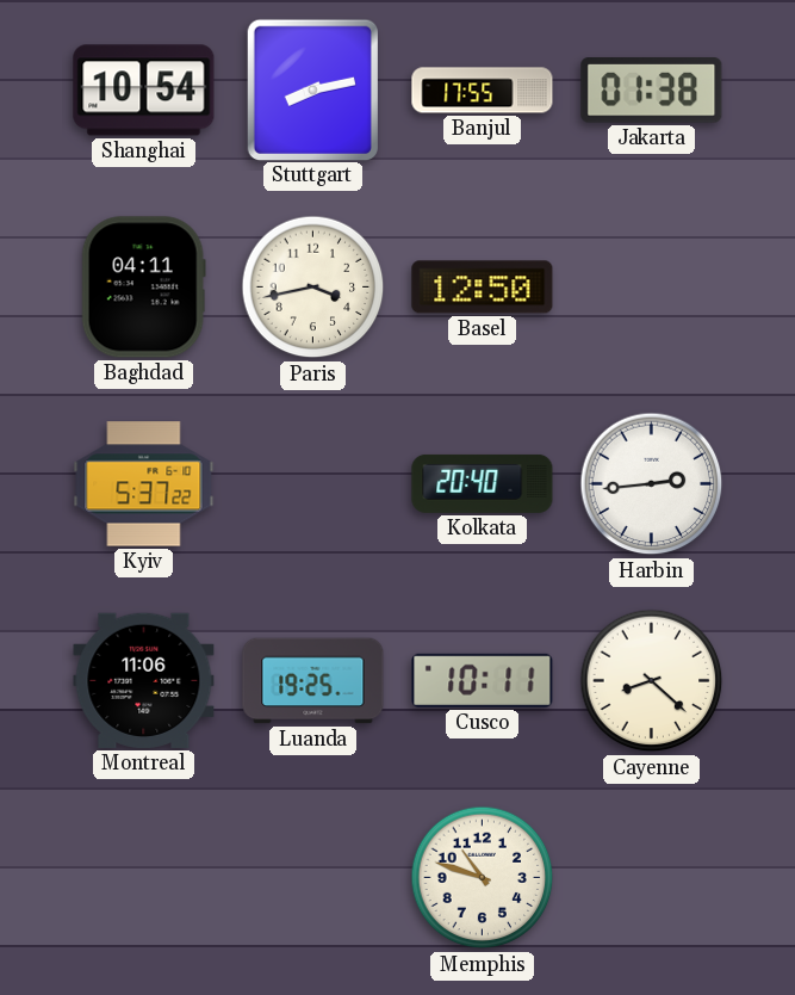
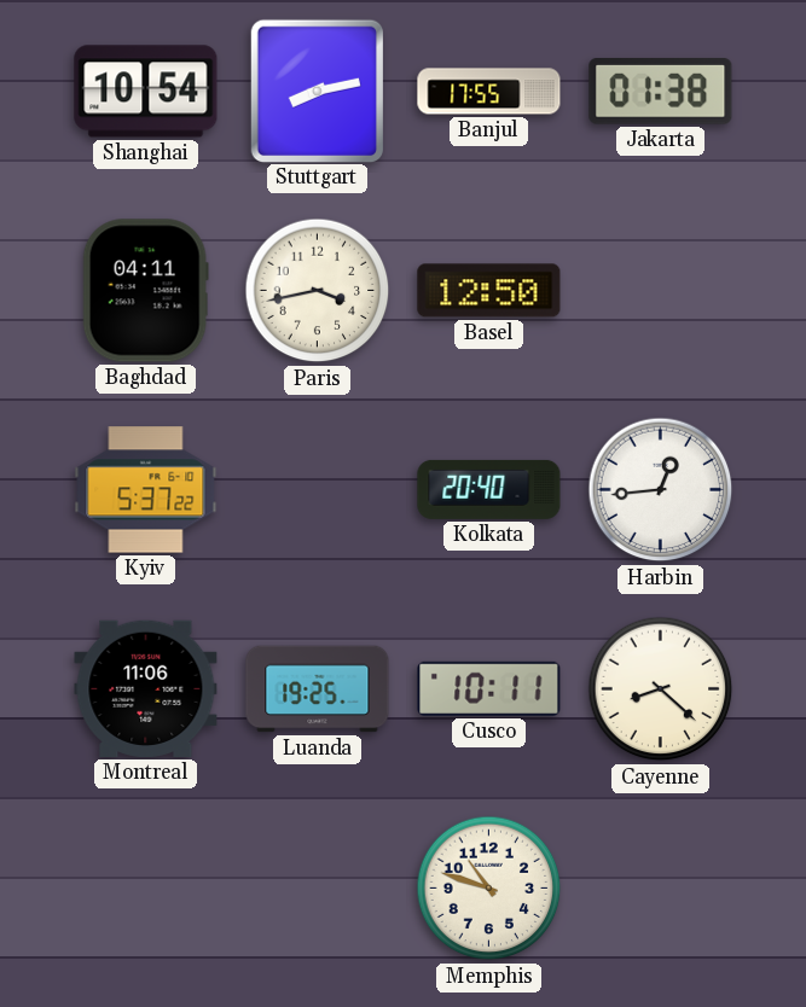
Harbin: 2:44 -> 12:44 (661, 490)
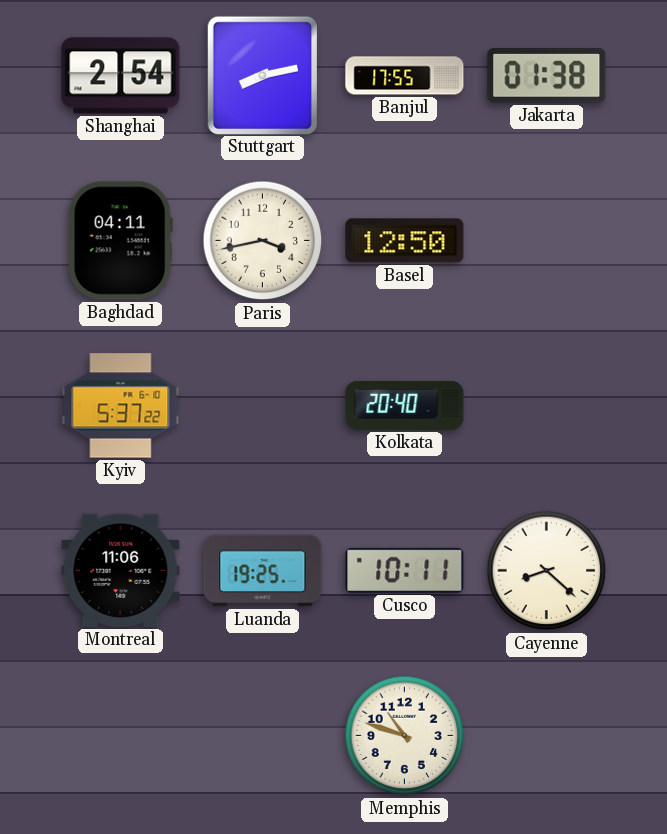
Shanghai: 10:54 -> 2:54 (121, 76)
Harbin: 12:44 -> none (661, 490)
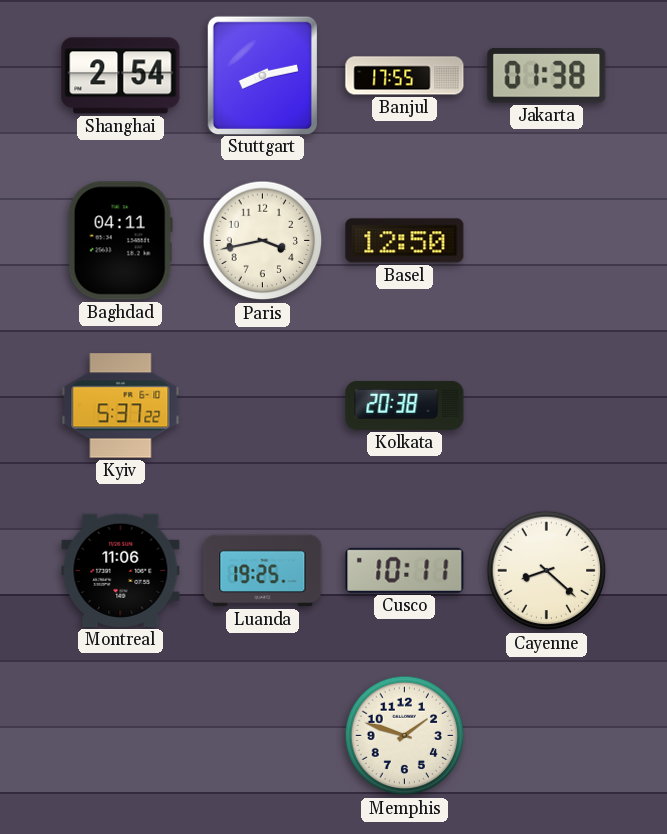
Kolkata: 20:40 -> 20:38 (405, 405)
Memphis: 10:48 -> 1:48 (405, 736)
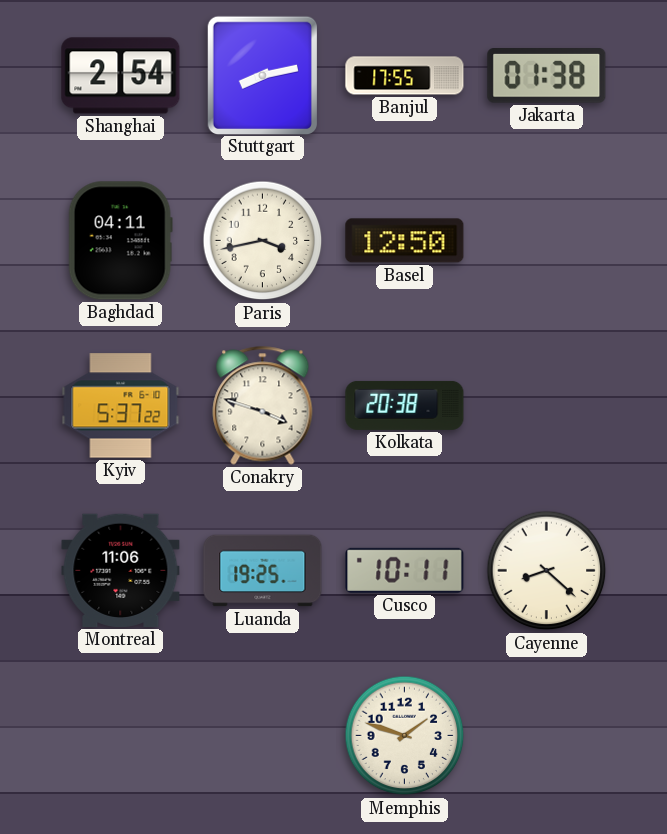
Conakry: none -> 3:48 (263, 406)
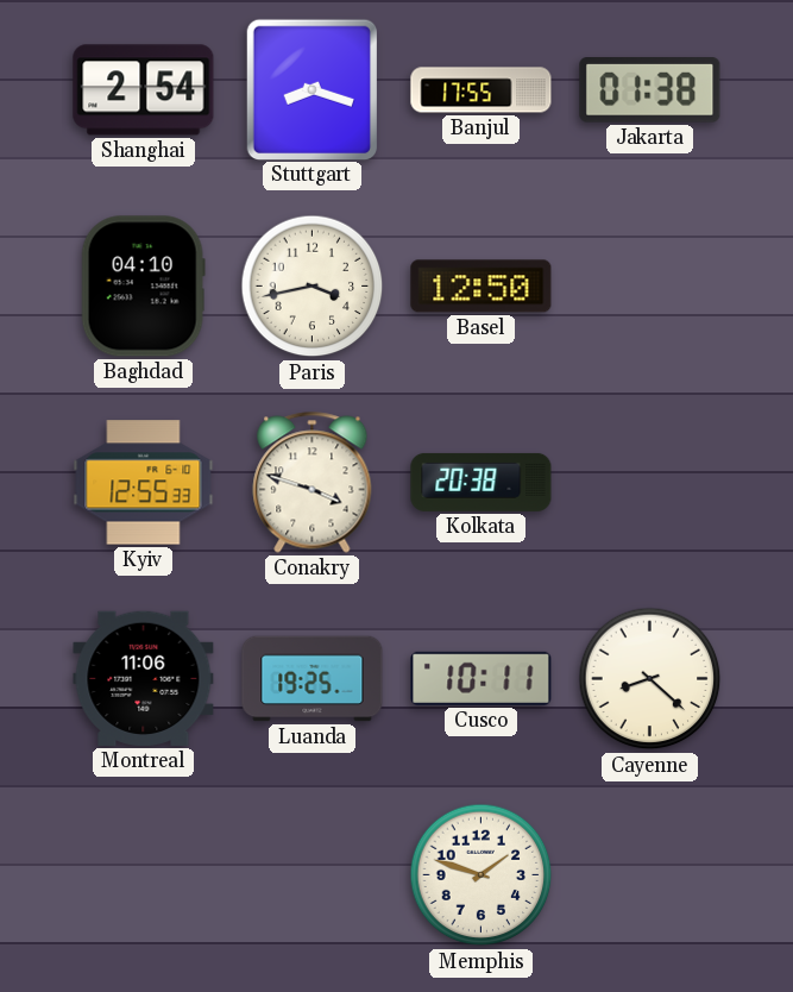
Stuttgart: 8:13 -> 8:18 (311, 89)
Baghdad: 04:11 -> 04:10 (143, 287)
Kyiv: 5:37 -> 12:55 (144, 483)
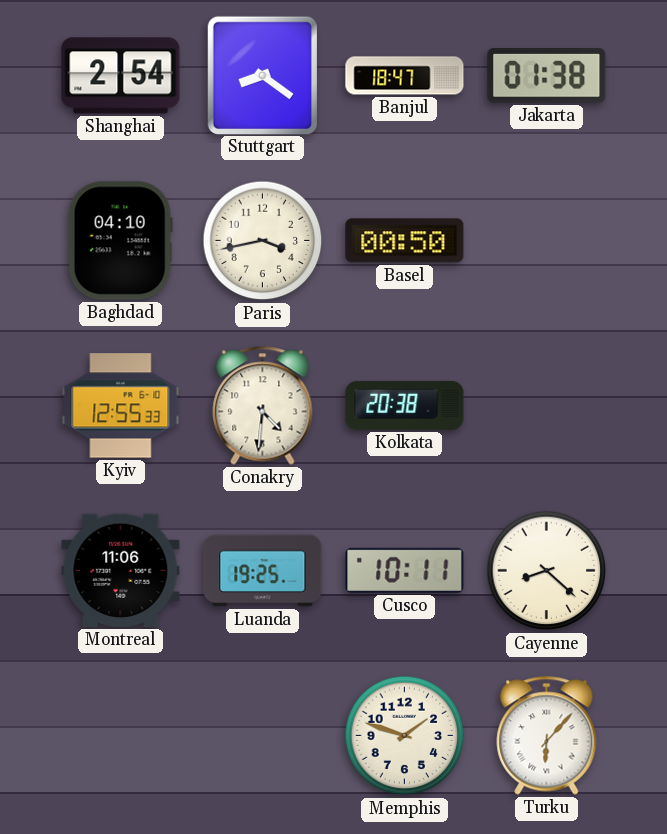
Stuttgart: 8:18 -> 8:21 (262, 75)
Banjul: 17:55 -> 18:47 (405, 76)
Basel: 12:50 -> 00:50 (405, 241)
Conakry: 3:48 -> 4:31 (263, 406)
Turku: none -> 6:07 (547, 736)
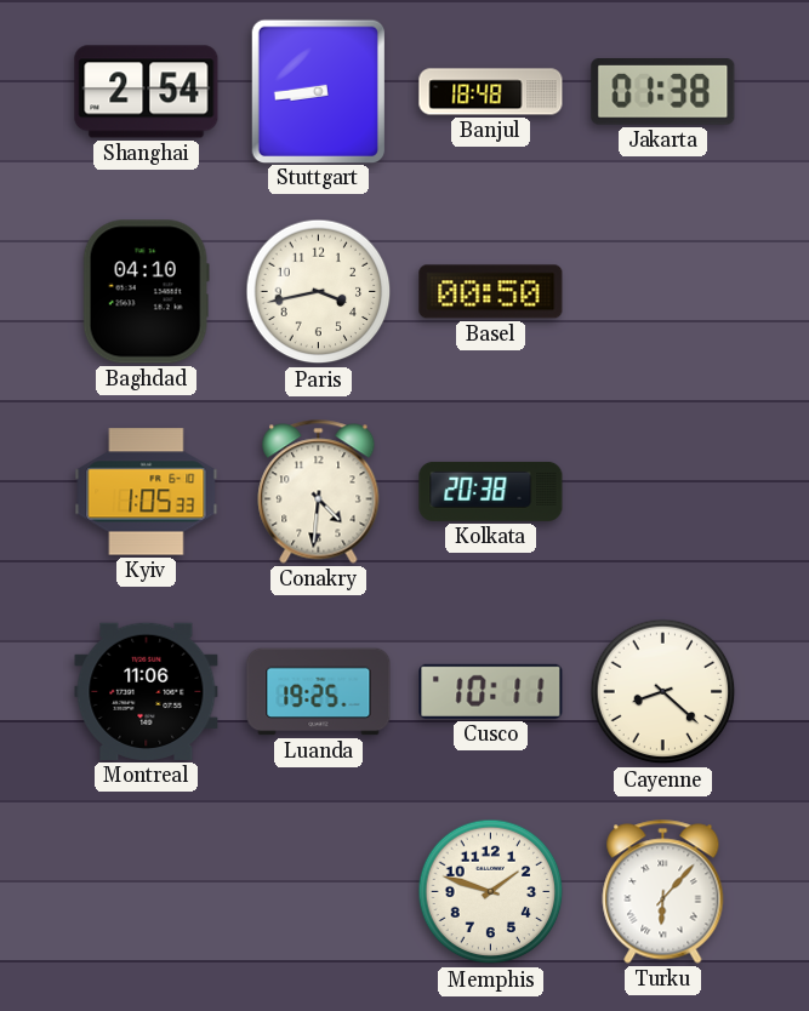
Stuttgart: 8:21 -> 8:44 (318, 91)
Banjul: 18:47 -> 18:48 (491, 92)
Kyiv: 12:55 -> 1:05 (147, 492)
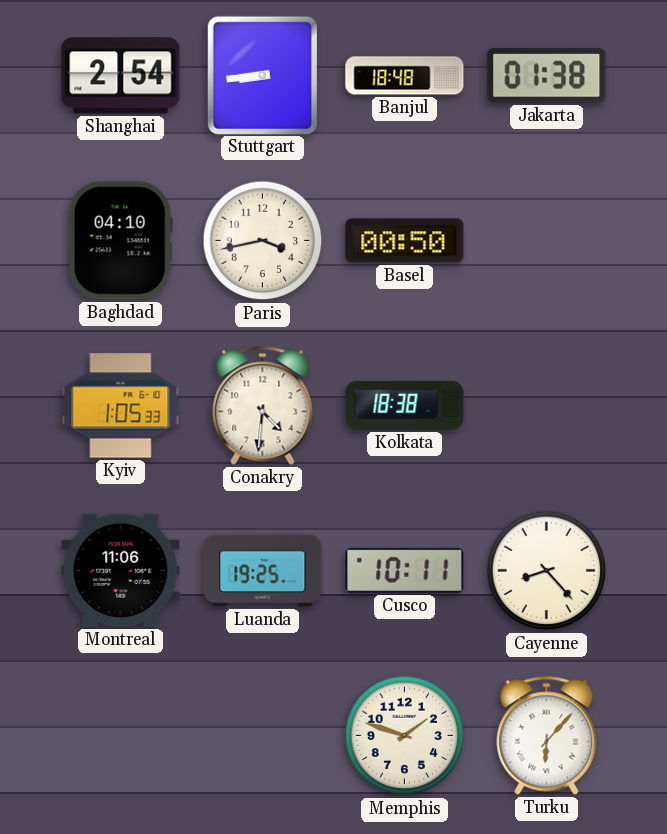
Kolkata: 20:38 -> 18:38 (405, 405)
Cayenne: 8:22 -> 8:23 (547, 571)
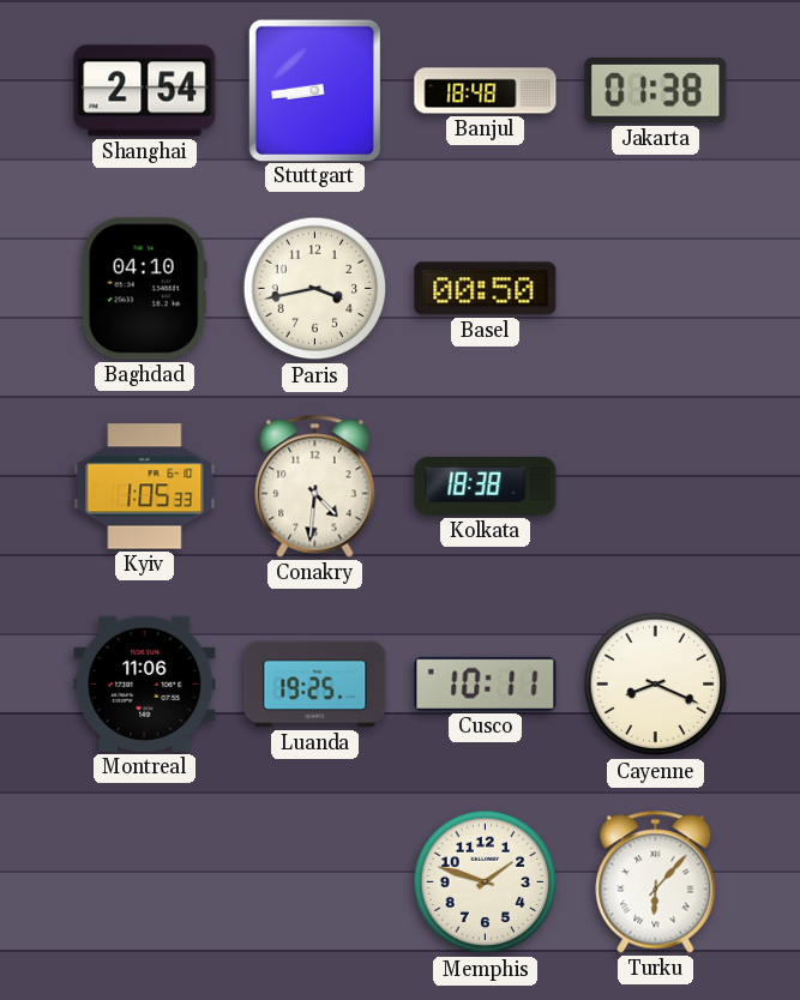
Cayenne: 8:23 -> 8:19 (656, 685)
